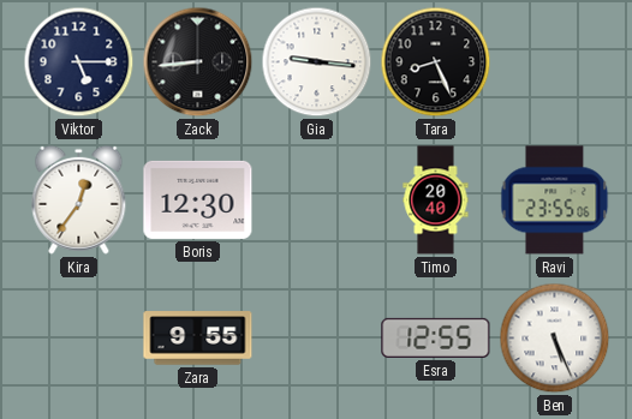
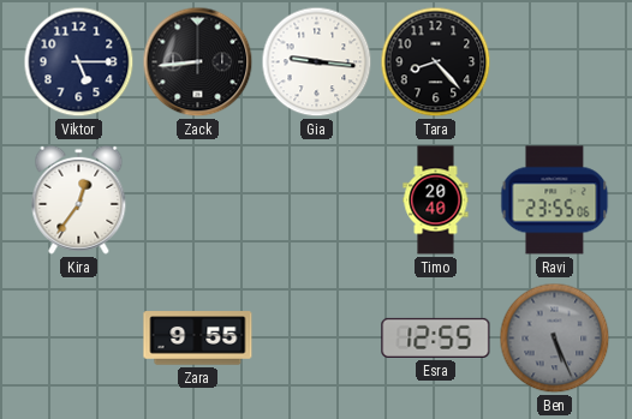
Tara: 8:26 -> 8:23 (436, 62)
Boris: 12:30 -> none (198, 199)
Ben dial: white -> grey (555, 339)
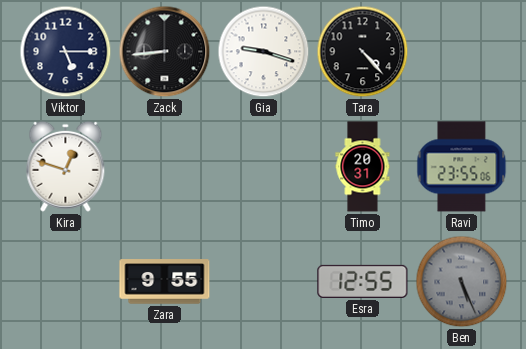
Gia: 9:16 -> 9:18 (264, 52)
Tara: 8:23 -> 4:23 (363, 52)
Kira: 12:36 -> 12:48 (66, 166)
Timo: 20:40 -> 20:31 (363, 167)
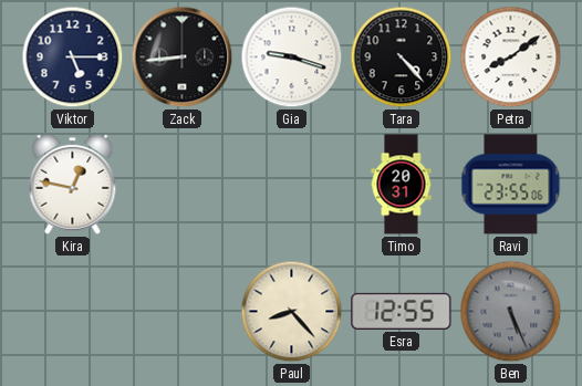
Petra: none -> 8:09 (511, 58)
Kira: 12:48 -> 12:47 (73, 184)
Zara: 9:55 -> none (165, 282)
Paul: none -> 8:23 (292, 312)
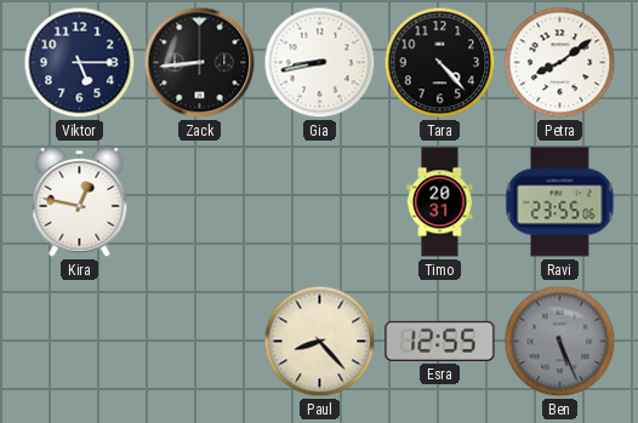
Gia: 9:18 -> 8:43 (320, 63)
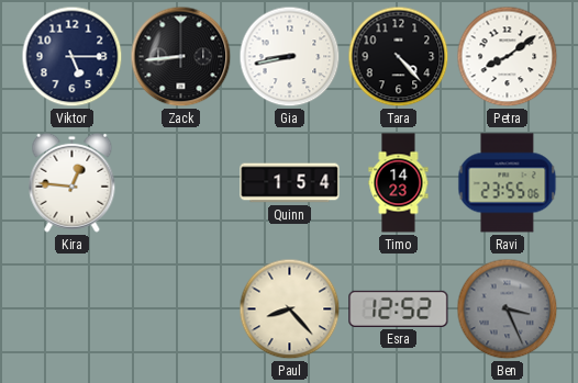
Kira: 12:47 -> 12:46 (73, 182)
Quinn: none -> 1:54 (290, 183)
Timo: 20:31 -> 14:23 (399, 183)
Esra: 12:55 -> 12:52 (399, 308)
Ben: 5:26 -> 3:26 (508, 309)
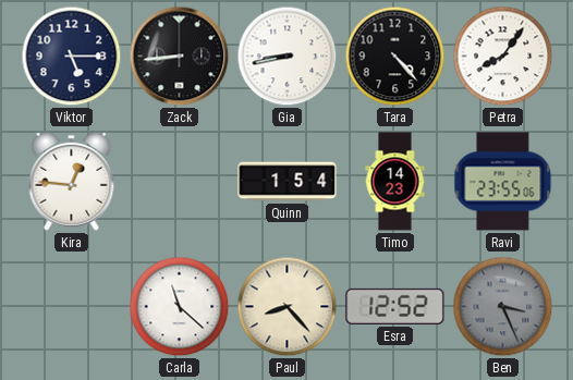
Petra: 8:09 -> 8:06 (503, 57)
Carla: none -> 11:22 (180, 307)
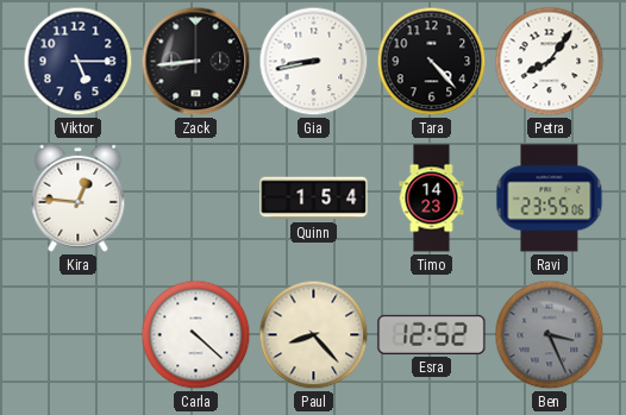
Carla: 11:22 -> 4:22 (196, 335)
